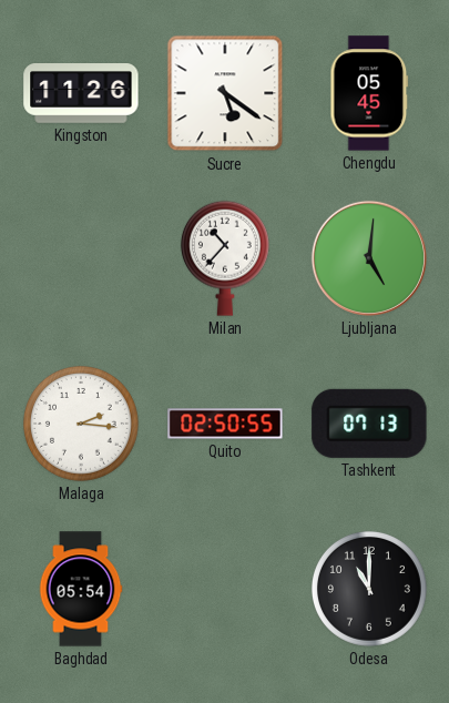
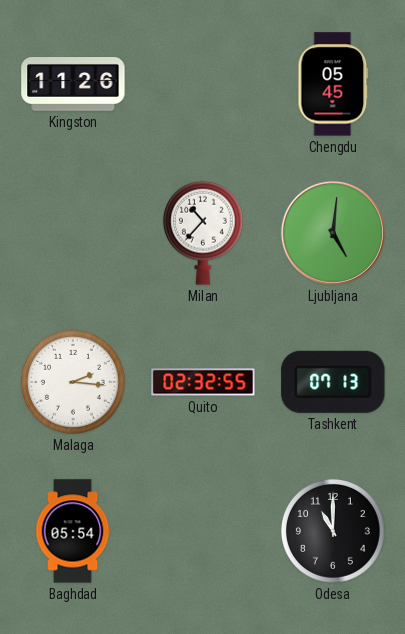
Sucre: 5:21 -> none (225, 93)
Quito: 02:50 -> 02:32 (203, 382)
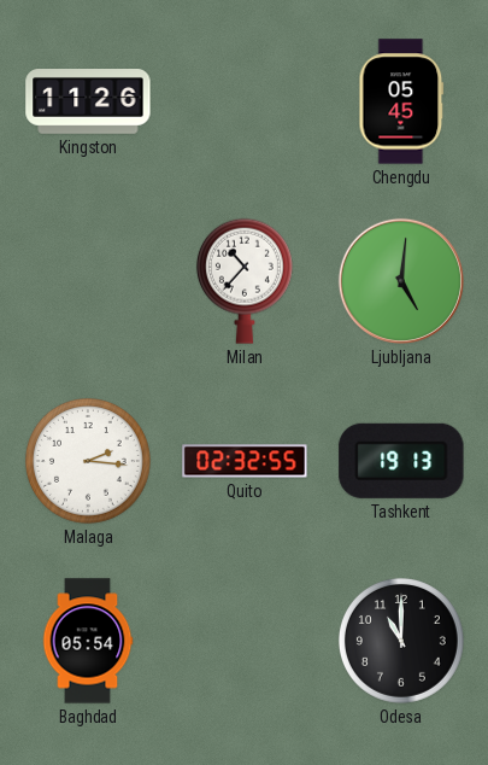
Tashkent: 07:13 -> 19:13 (401, 461)
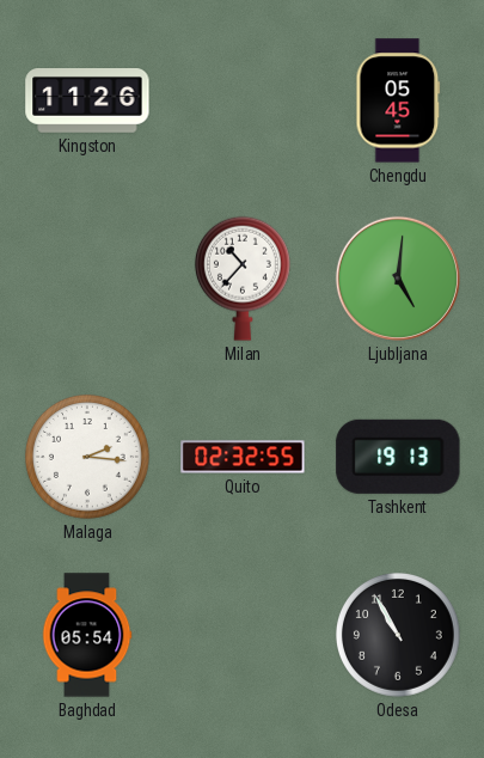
Odesa: 11:00 -> 10:55 (398, 635)
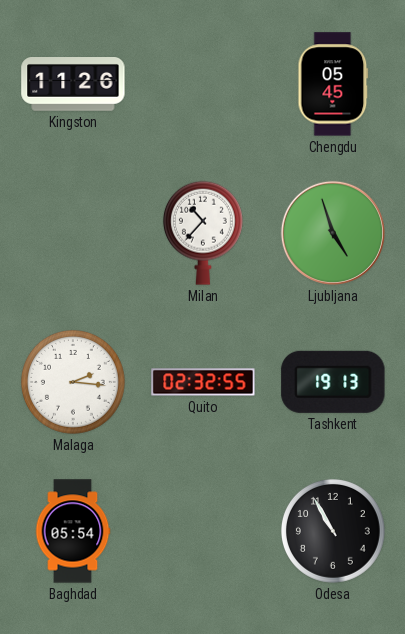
Ljubljana: 5:01 -> 4:57 (333, 233)
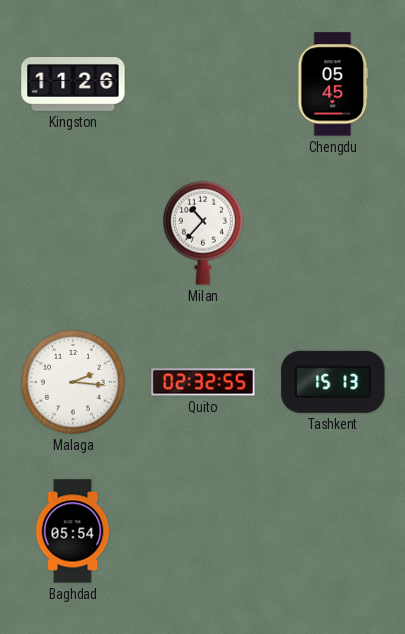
Ljubljana: 4:57 -> none (333, 233)
Tashkent: 19:13 -> 15:13 (333, 382)
Odesa: 10:55 -> none (333, 531)
